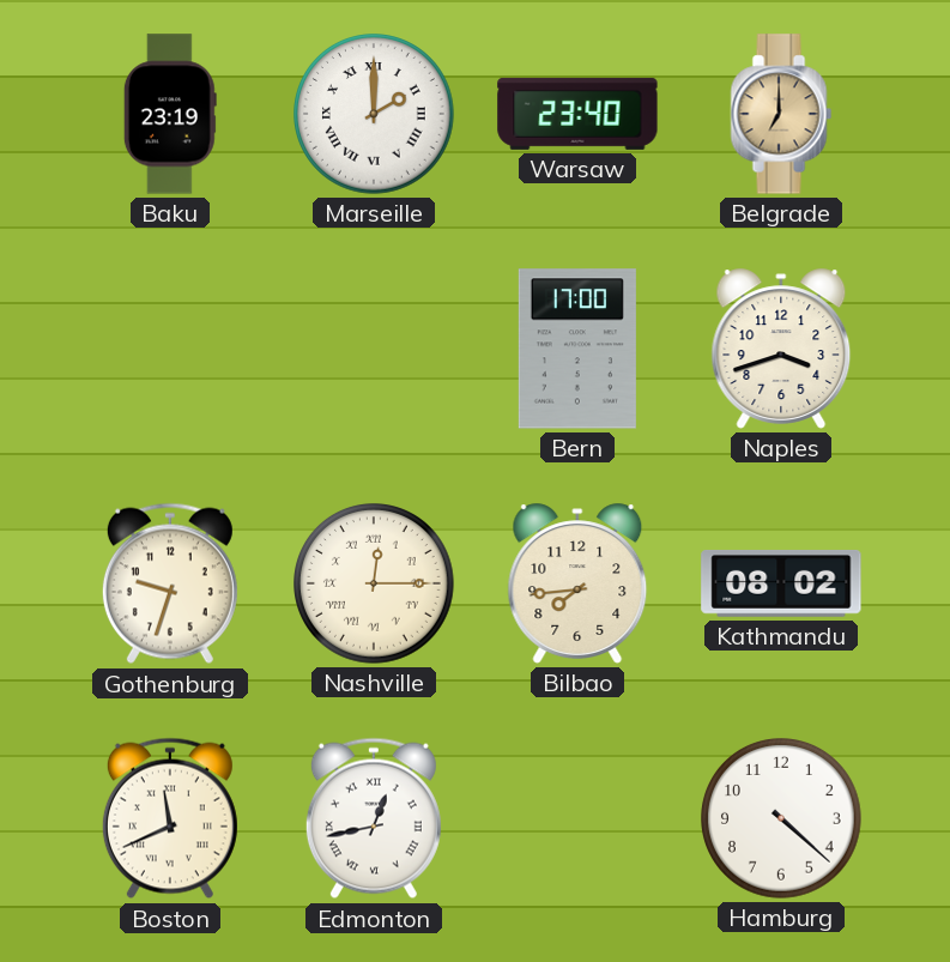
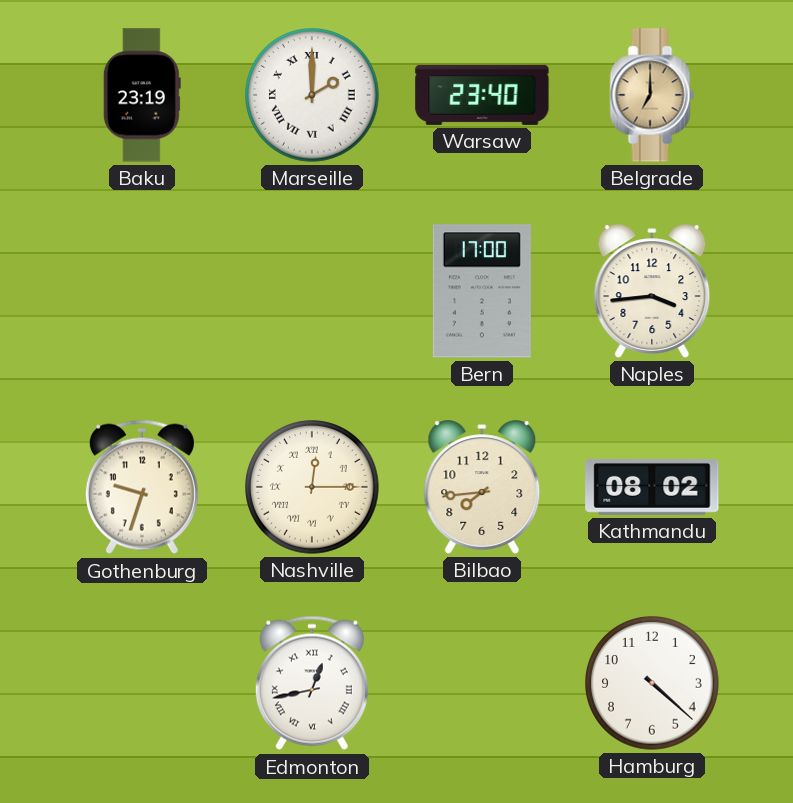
Naples: 3:42 -> 3:44 (652, 291)
Boston: 11:41 -> none (170, 818)
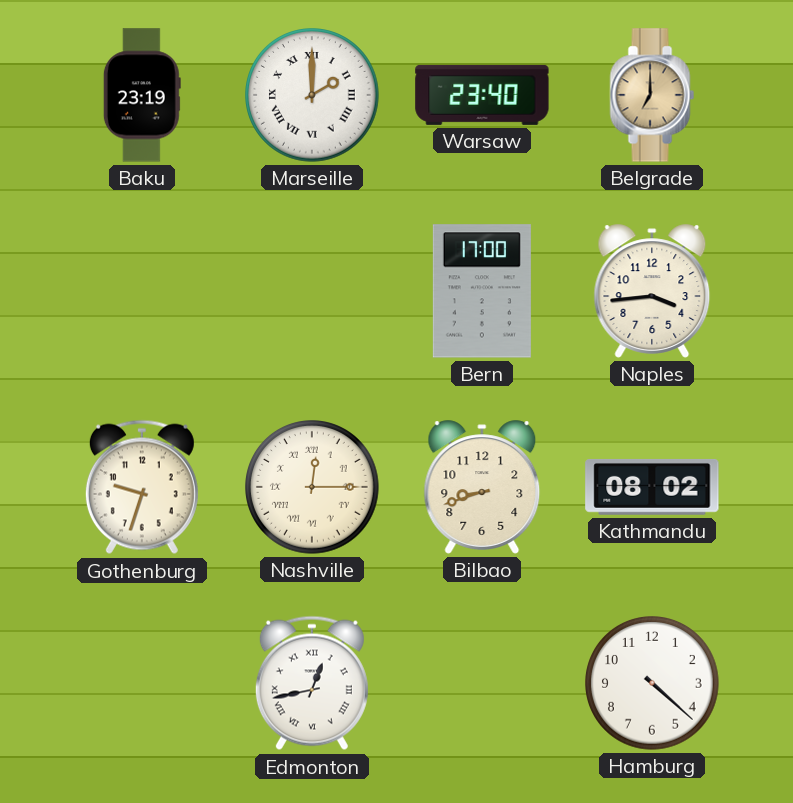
Bilbao: 7:44 -> 8:42 (482, 487)
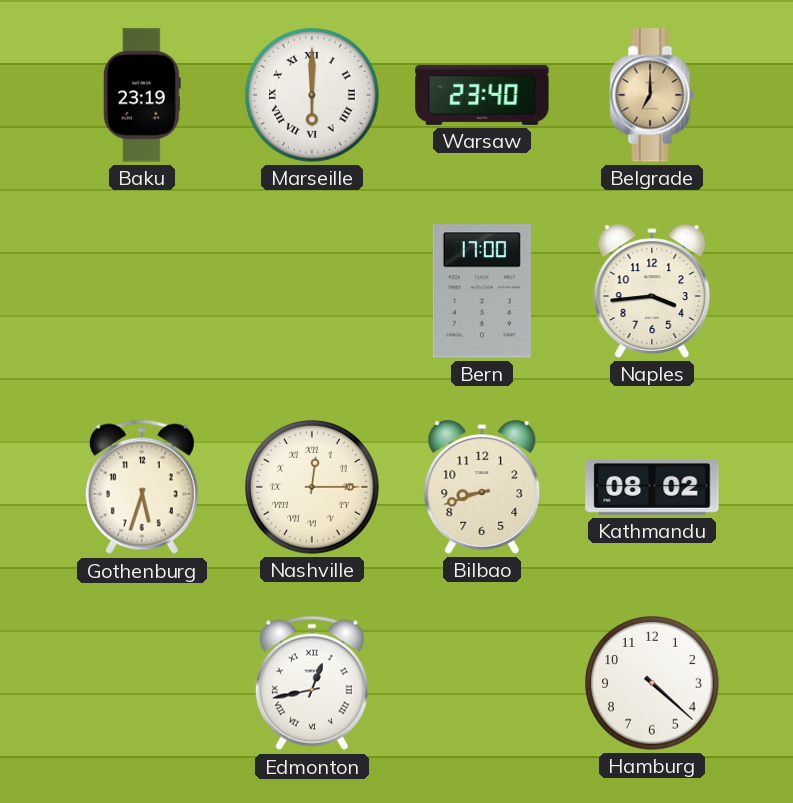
Marseille: 2:00 -> 6:00 (313, 96)
Gothenburg: 9:33 -> 5:33 (142, 487)
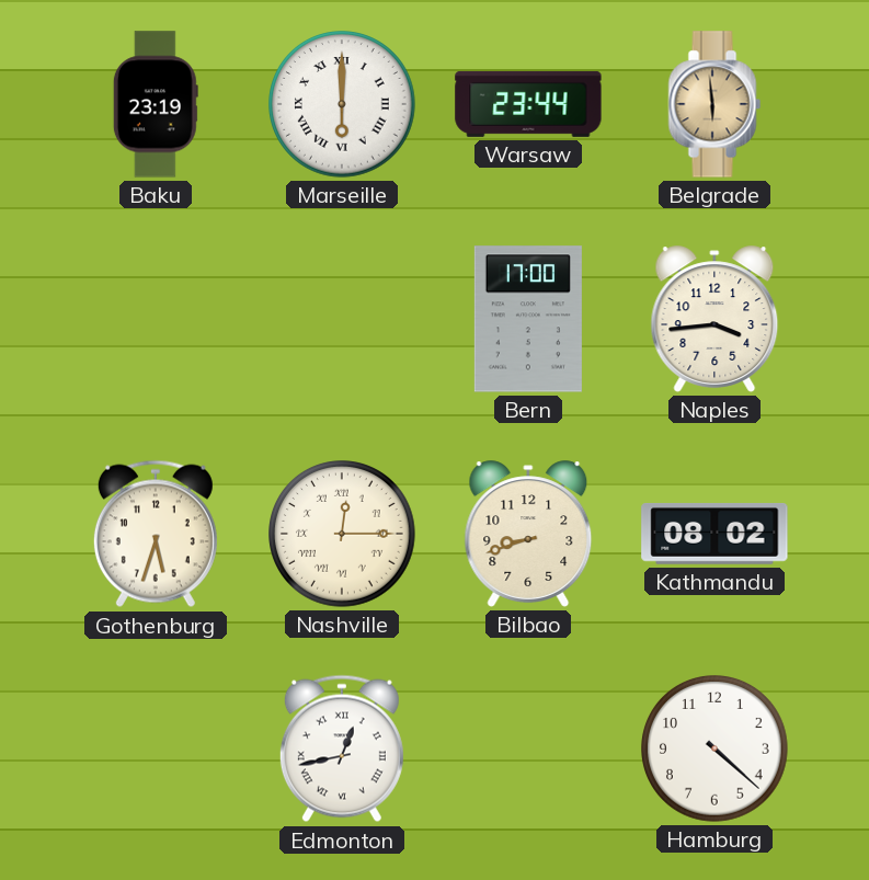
Warsaw: 23:40 -> 23:44 (528, 104)
Belgrade: 7:00 -> 5:59 (714, 104)
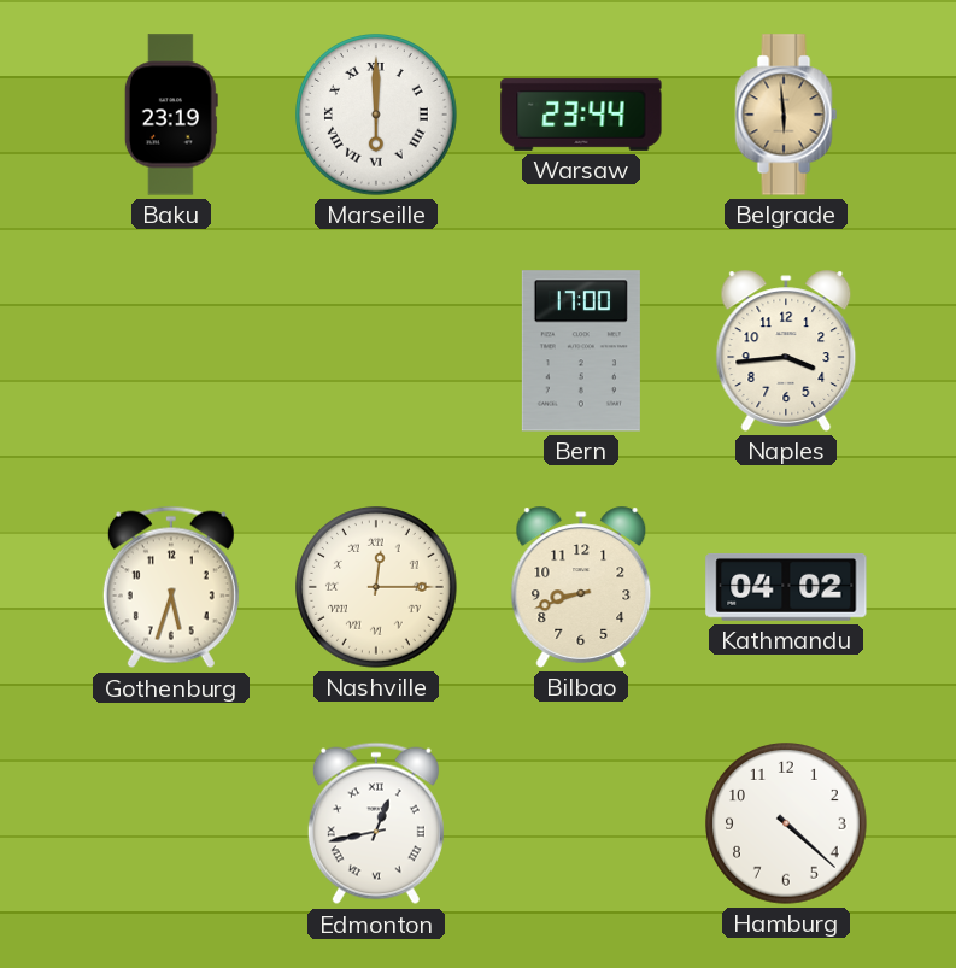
Kathmandu: 08:02 -> 04:02 (786, 587)
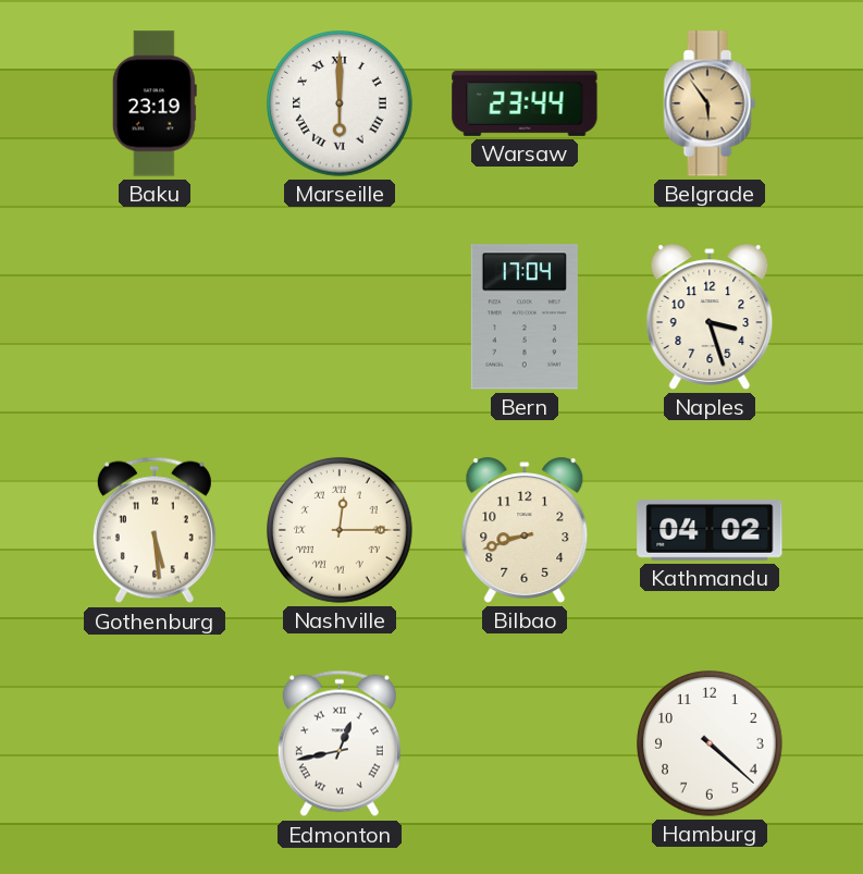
Belgrade: 5:59 -> 5:54 (710, 103)
Bern: 17:00 -> 17:04 (525, 317)
Naples: 3:44 -> 3:27 (710, 317)
Gothenburg: 5:33 -> 5:29 (155, 530)
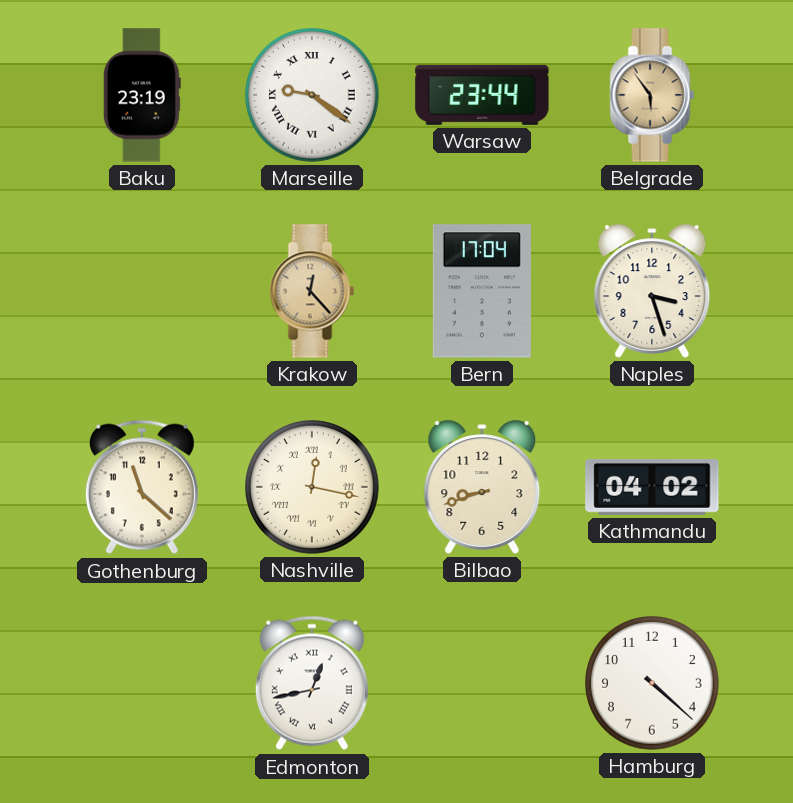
Marseille: 6:00 -> 9:21 (313, 96)
Krakow: none -> 12:23 (312, 291)
Gothenburg: 5:29 -> 11:22 (142, 487)
Nashville: 12:15 -> 12:17 (313, 488)
